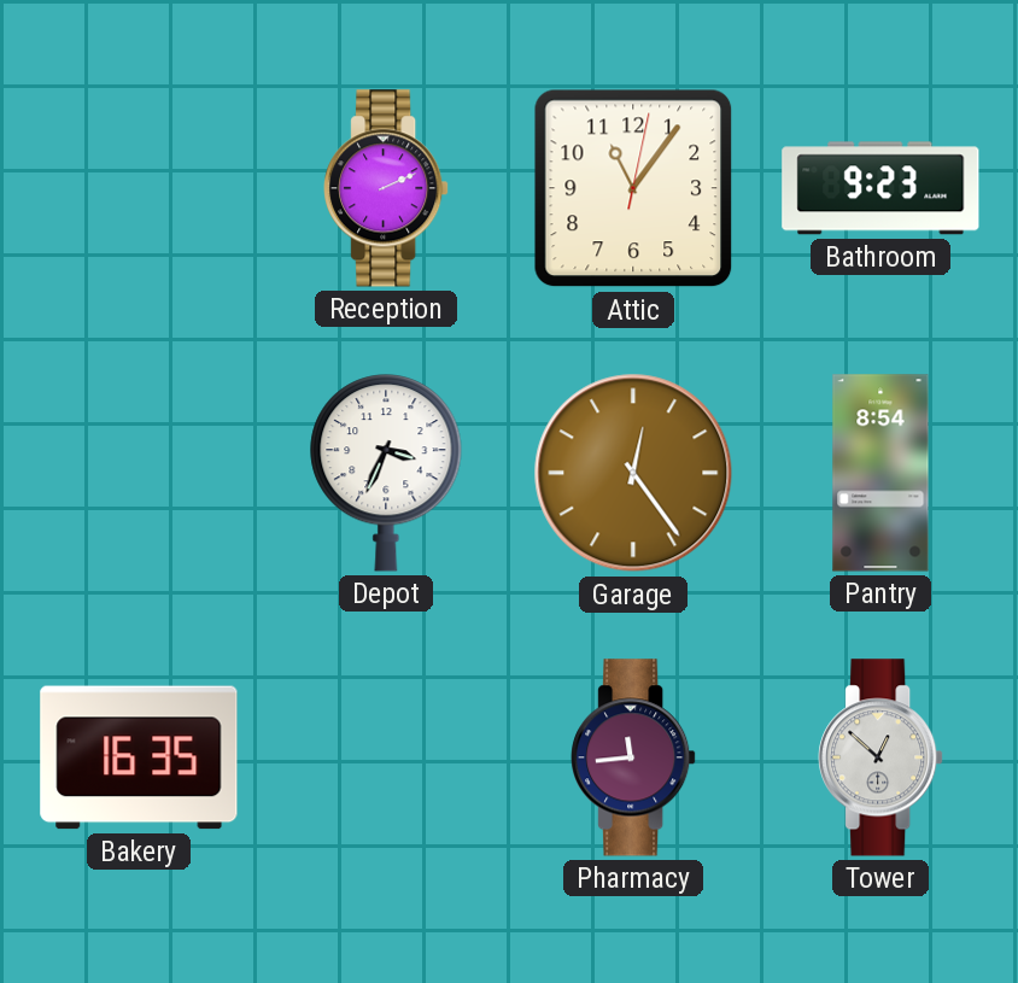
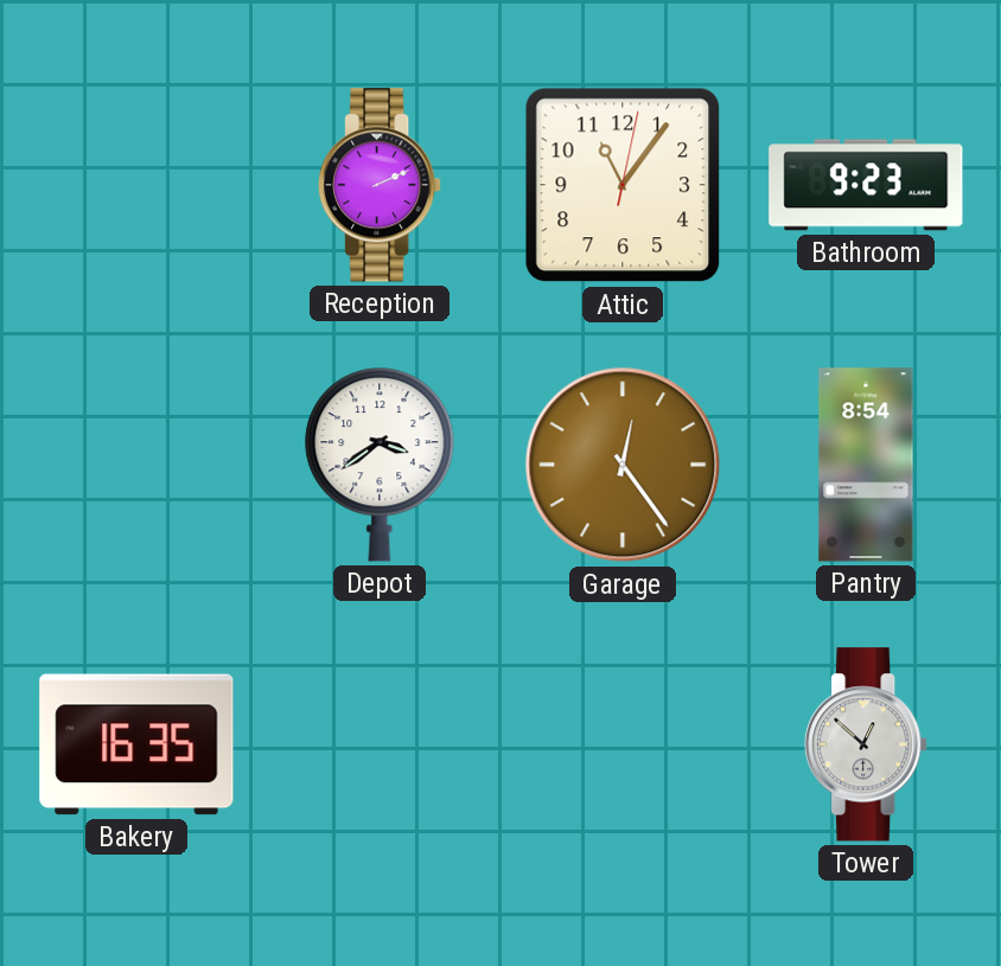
Depot: 3:34 -> 3:39 (380, 465)
Pharmacy: 11:44 -> none (633, 757)
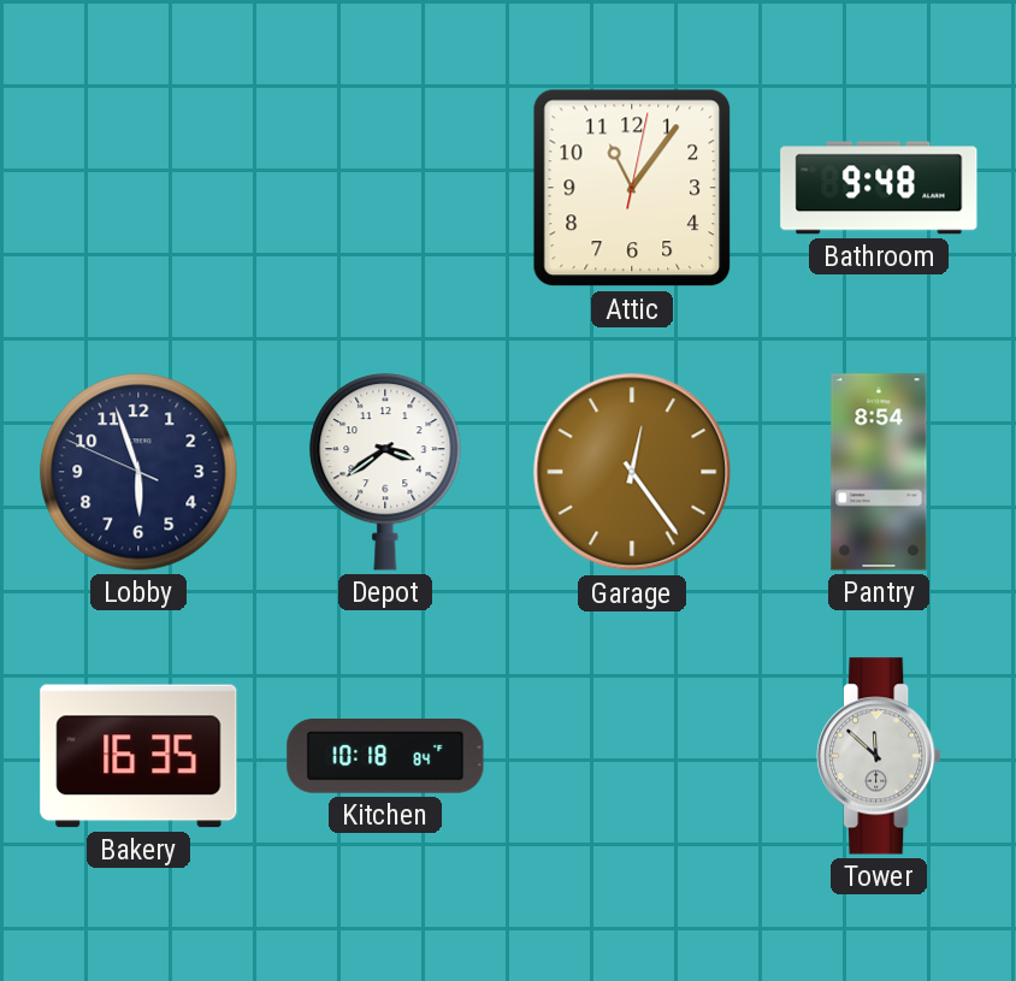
Reception: 2:11 -> none (380, 185)
Bathroom: 9:23 -> 9:48 (879, 188)
Lobby: none -> 5:56 (138, 472)
Kitchen: none -> 10:18 (385, 757)
Tower: 12:52 -> 11:52 (879, 756)
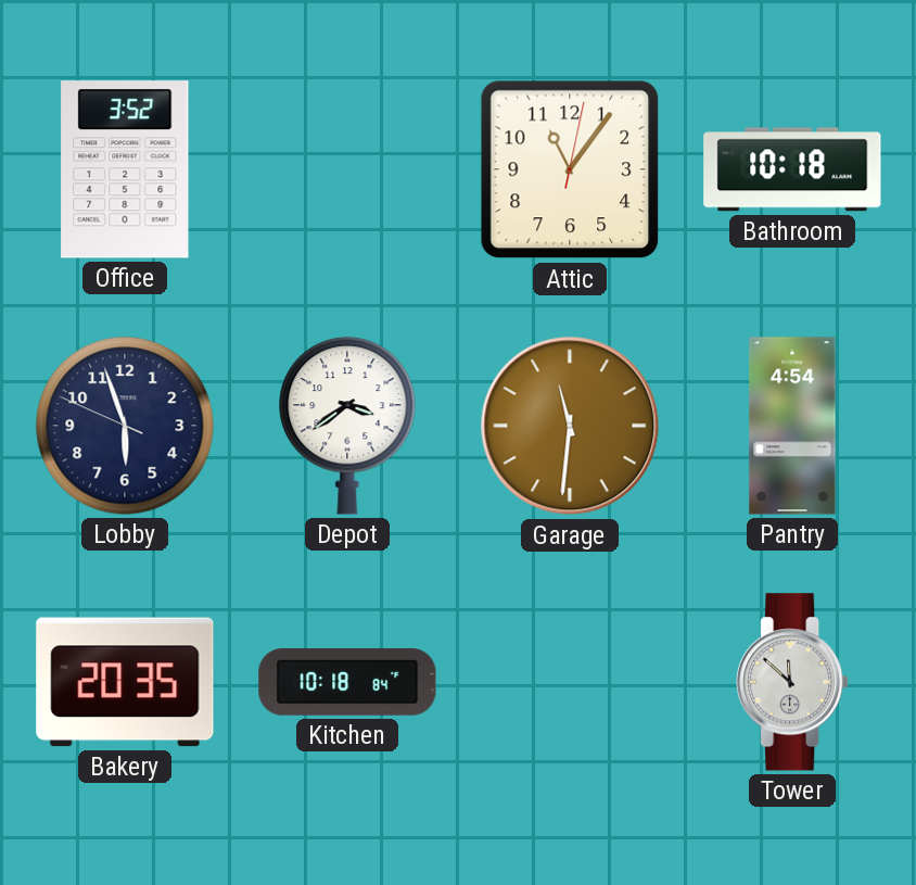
Office: none -> 3:52 (125, 169)
Bathroom: 9:48 -> 10:18 (792, 169)
Garage: 12:24 -> 11:31 (570, 426)
Pantry: 8:54 -> 4:54 (792, 426)
Bakery: 16:35 -> 20:35 (125, 682)
